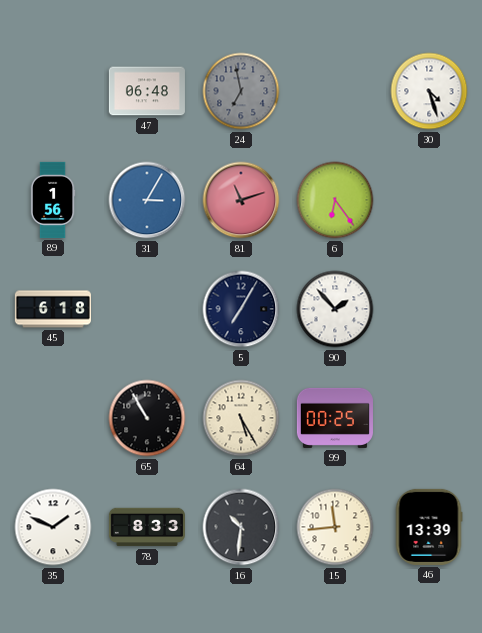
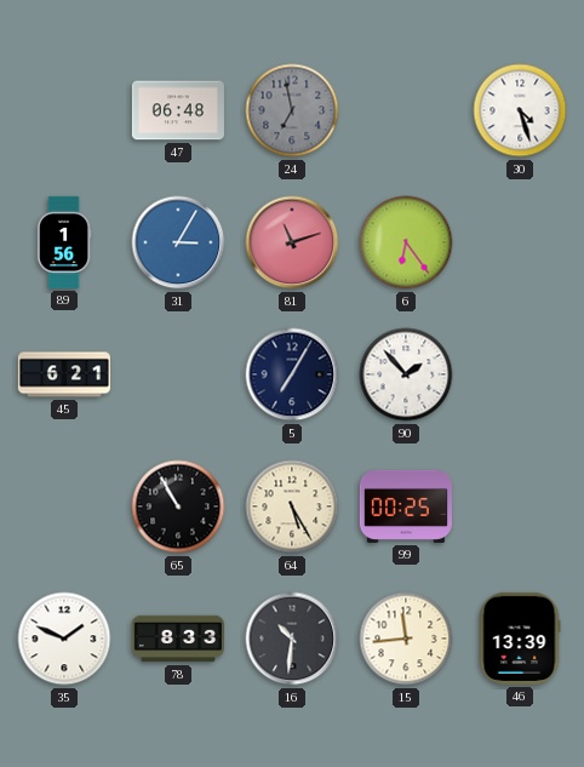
45: 6:18 -> 6:21 (64, 374)
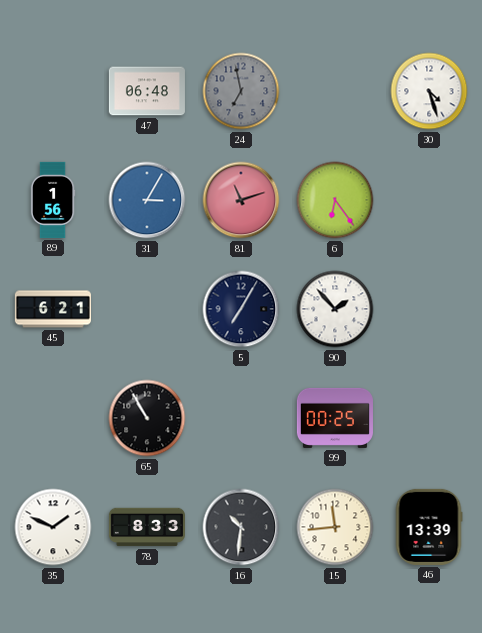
64: 5:25 -> none (292, 506)
